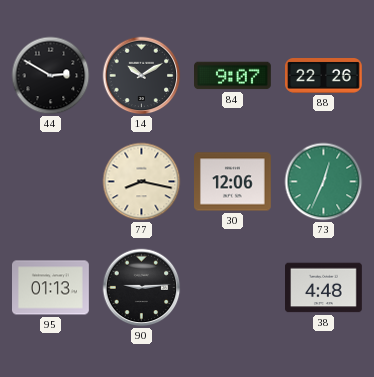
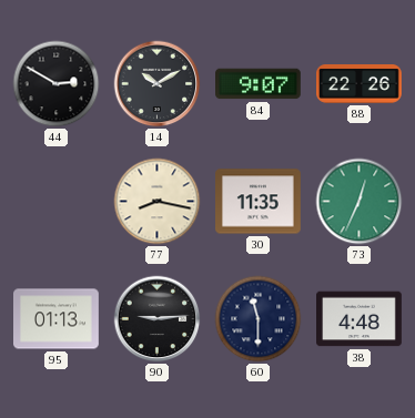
30: 12:06 -> 11:35 (259, 202)
60: none -> 11:30 (259, 319)
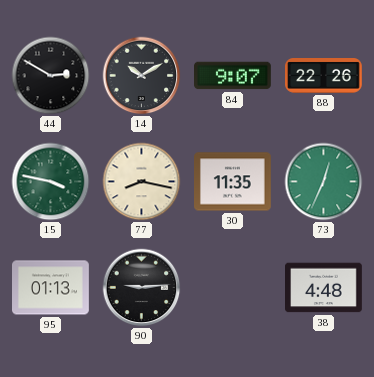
15: none -> 3:47 (51, 182)
60: 11:30 -> none (259, 319)
